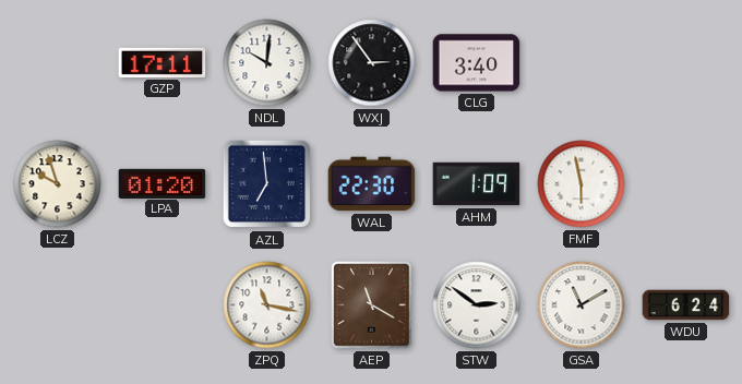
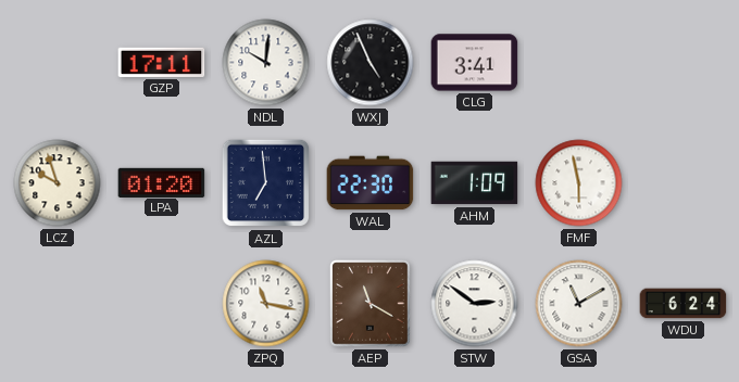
WXJ: 2:54 -> 4:56 (371, 63)
CLG: 3:40 -> 3:41 (475, 63)
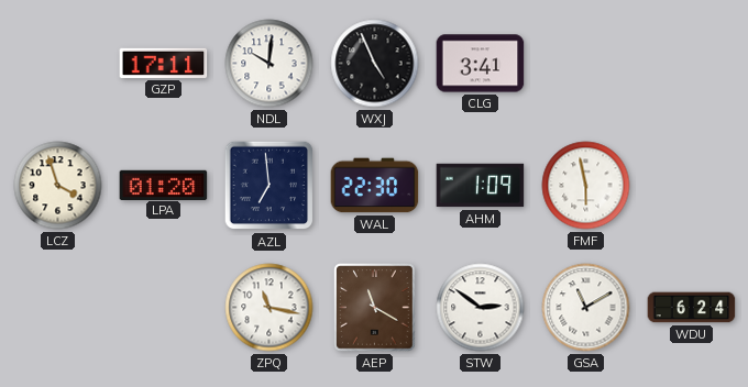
LCZ: 9:57 -> 3:57 (58, 186)
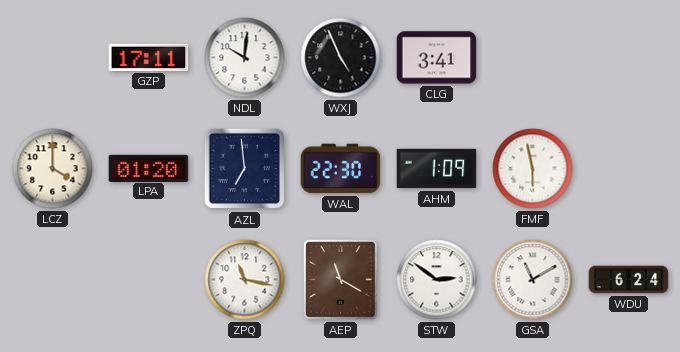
LCZ: 3:57 -> 4:00 (53, 169)
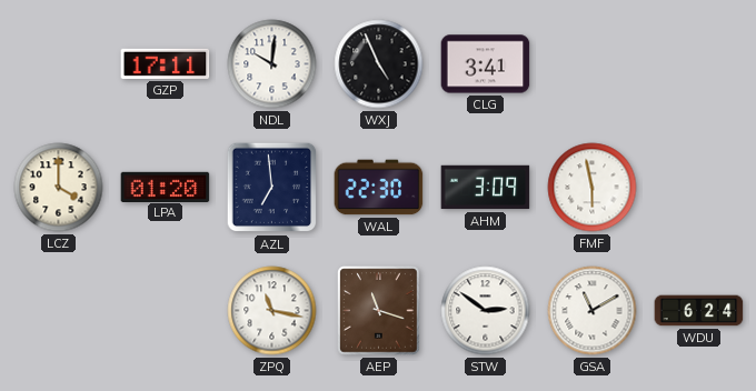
AHM: 1:09 -> 3:09 (486, 188)
AEP: 11:20 -> 11:18 (379, 311)
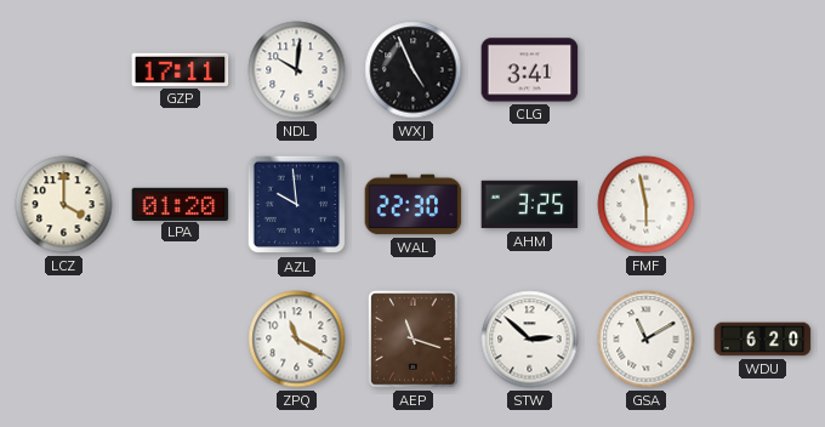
AZL: 6:59 -> 9:59 (297, 205)
AHM: 3:09 -> 3:25 (530, 205)
ZPQ: 11:17 -> 11:20 (297, 340)
STW: 2:51 -> 2:52 (530, 340)
WDU: 6:24 -> 6:20 (763, 340)
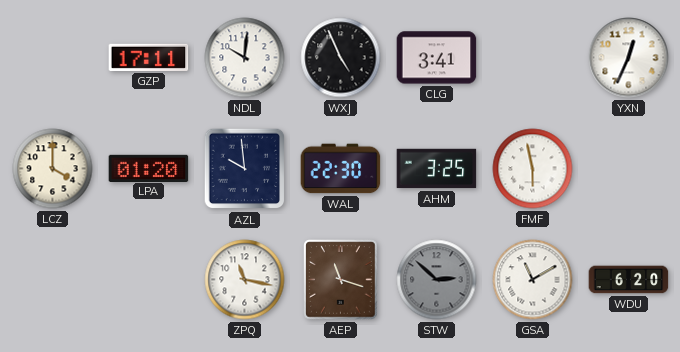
YXN: none -> 12:34 (629, 58)
ZPQ: 11:20 -> 11:17 (245, 280)
STW dial: white -> grey (437, 280)
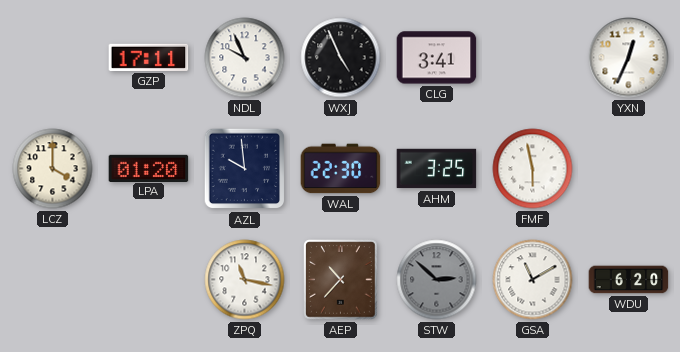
NDL: 10:01 -> 9:56 (245, 58)
AEP: 11:18 -> 10:37 (341, 280)
